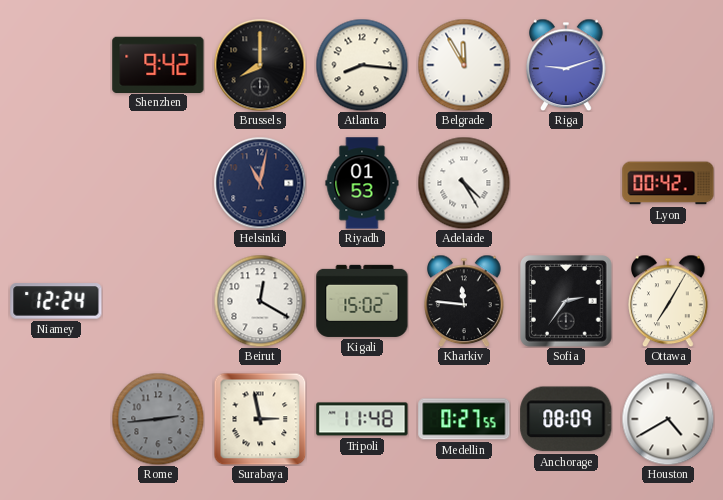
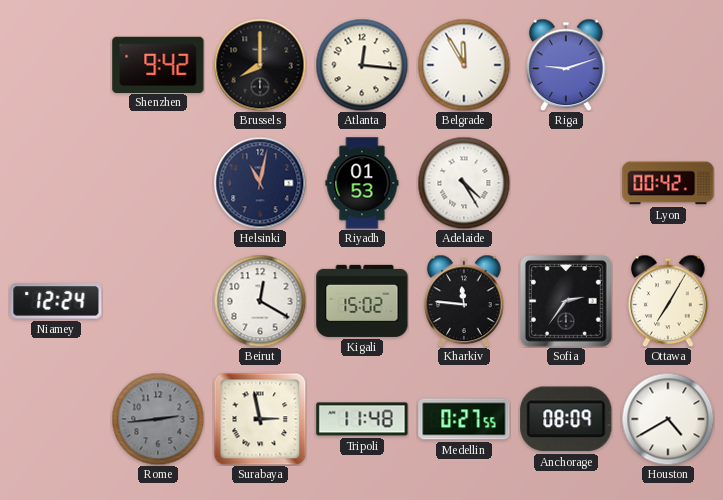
Atlanta: 8:16 -> 12:16 (362, 65)
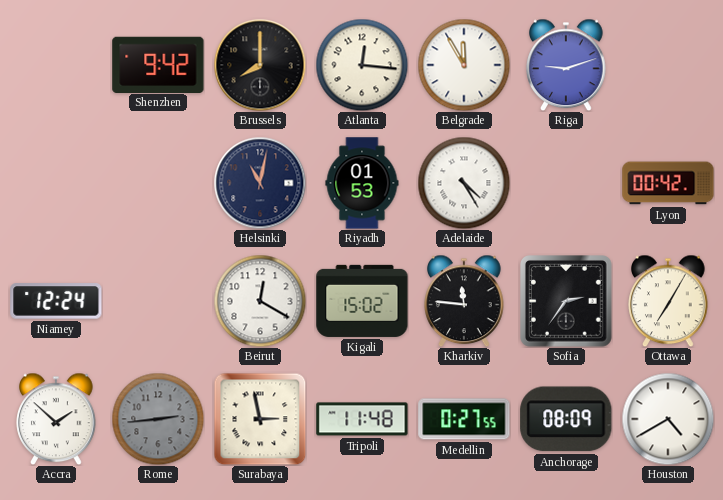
Accra: none -> 1:52 (56, 419)
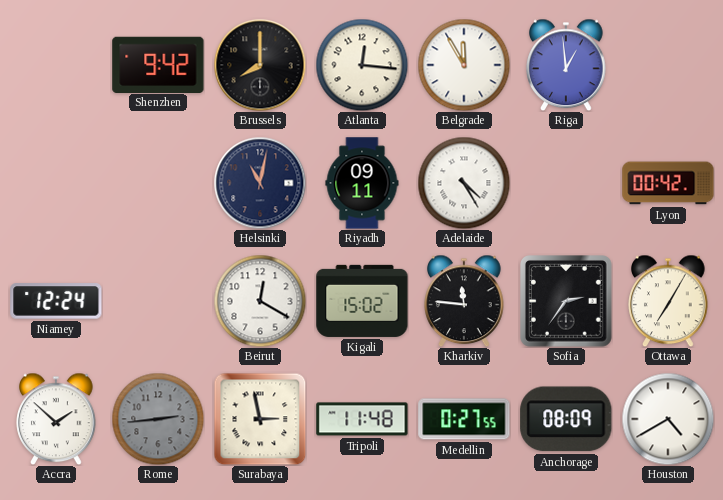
Riga: 9:12 -> 12:59 (566, 65)
Riyadh: 01:53 -> 09:11 (362, 183)
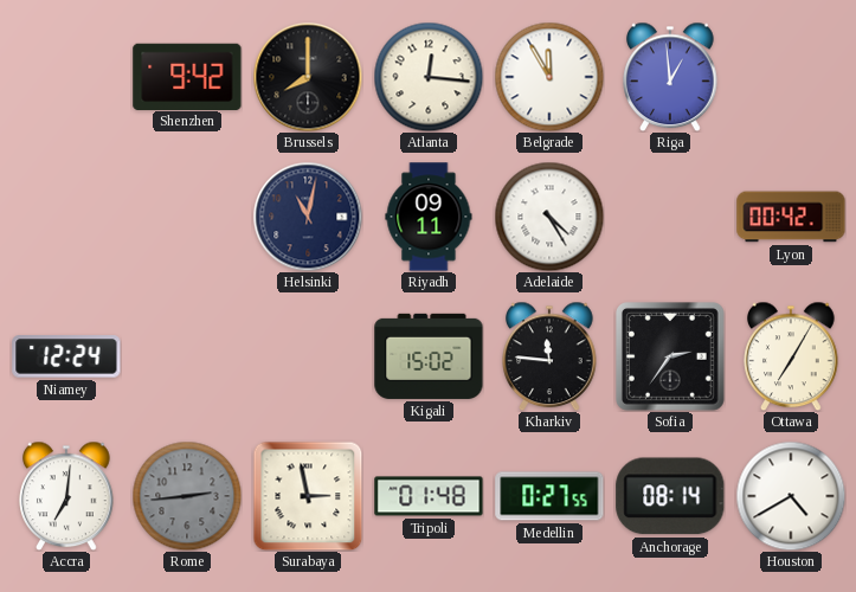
Beirut: 12:20 -> none (260, 301)
Accra: 1:52 -> 7:01 (66, 496)
Tripoli: 11:48 -> 01:48 (429, 496)
Anchorage: 08:09 -> 08:14 (670, 496)
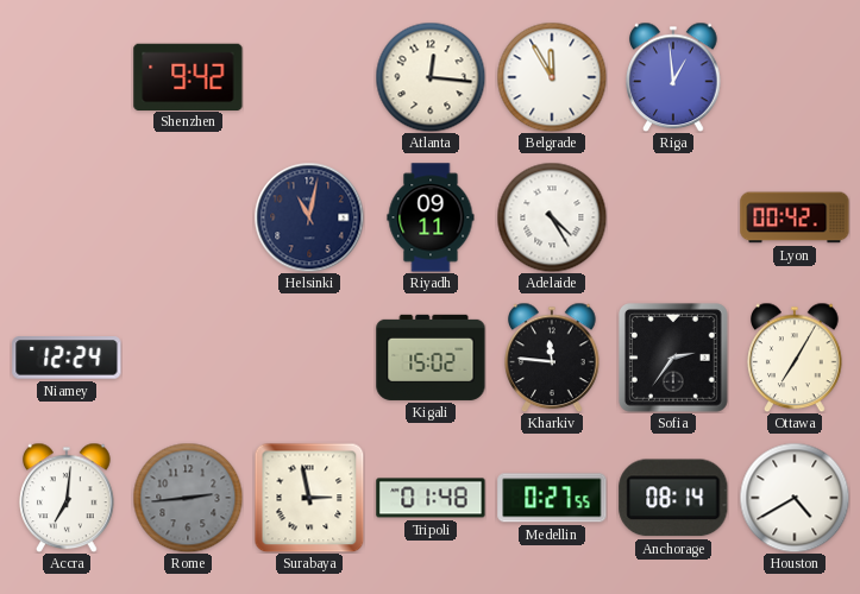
Brussels: 8:00 -> none (308, 77)
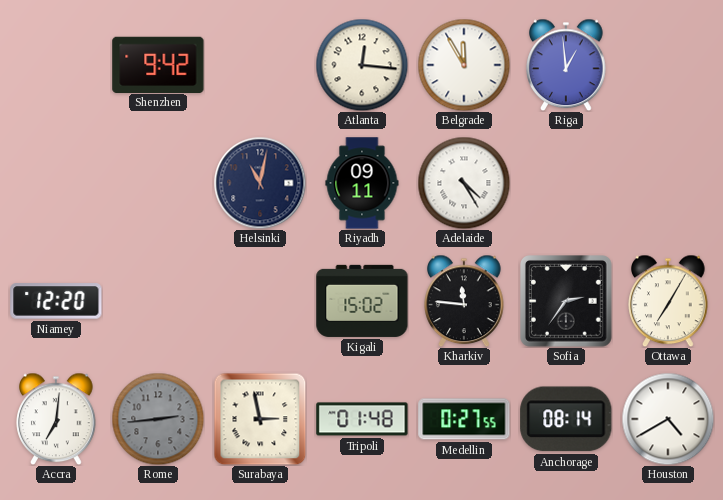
Lyon: 00:42 -> none (795, 217)
Niamey: 12:24 -> 12:20 (56, 301)
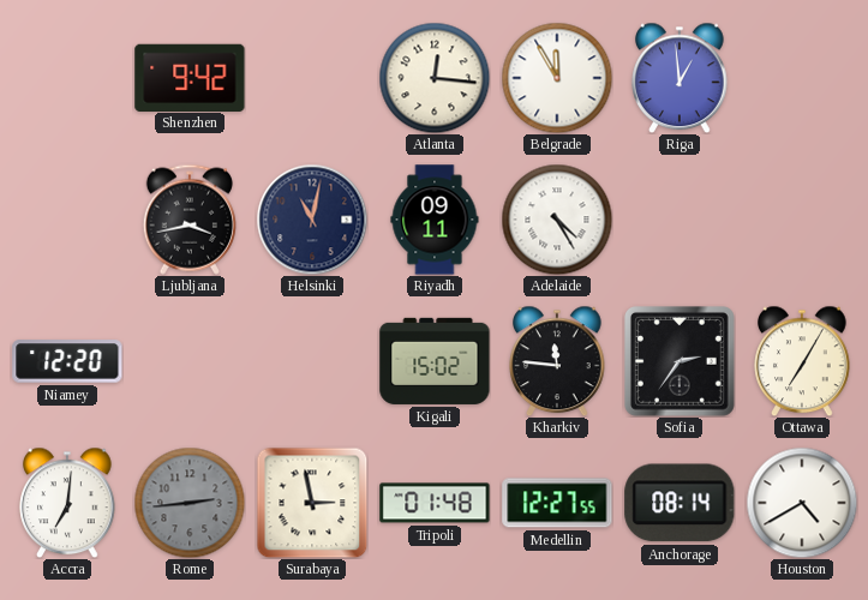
Ljubljana: none -> 3:43 (188, 220)
Medellin: 0:27 -> 12:27 (557, 503)
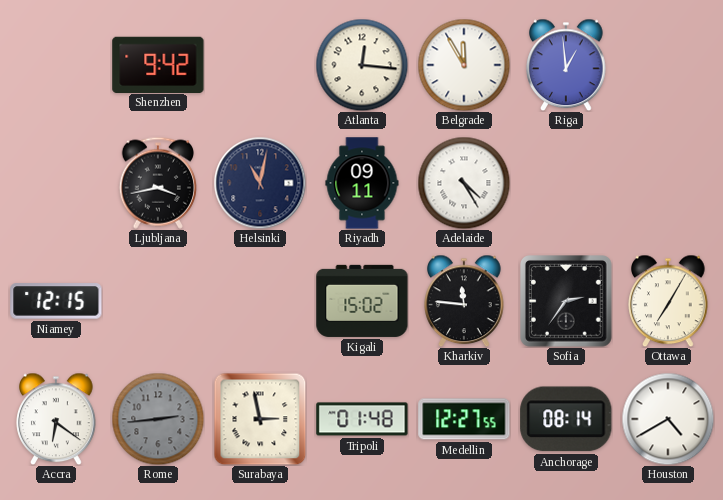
Niamey: 12:20 -> 12:15 (56, 301)
Accra: 7:01 -> 6:21 (56, 419)
